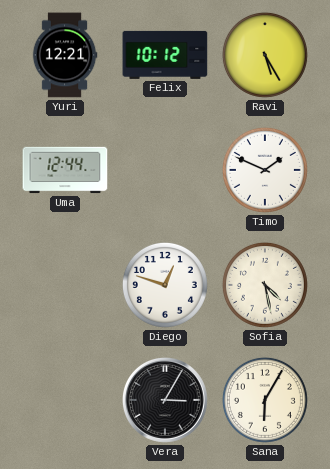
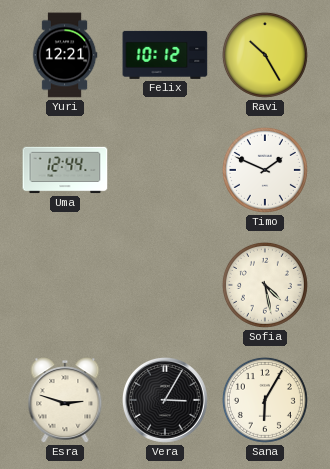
Ravi: 5:25 -> 10:25 (265, 55)
Diego: 12:48 -> none (165, 285)
Esra: none -> 2:48 (65, 400)
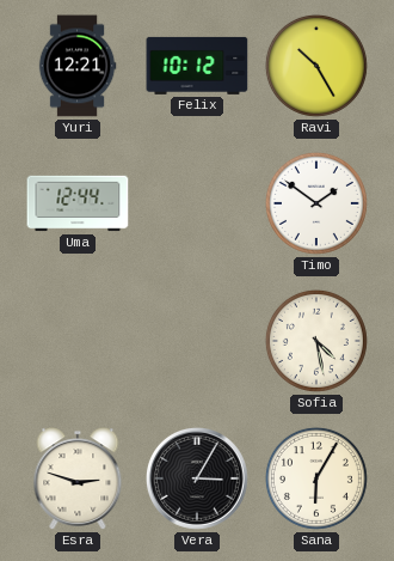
Timo: 1:49 -> 1:51 (316, 203)
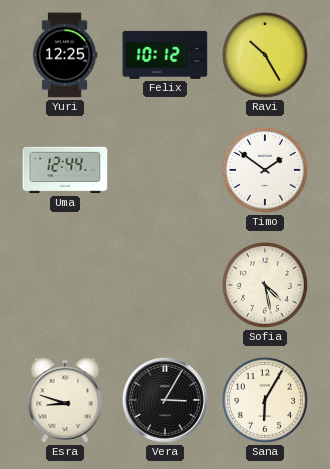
Yuri: 12:21 -> 12:25 (65, 55)
Esra: 2:48 -> 8:48 (65, 400)
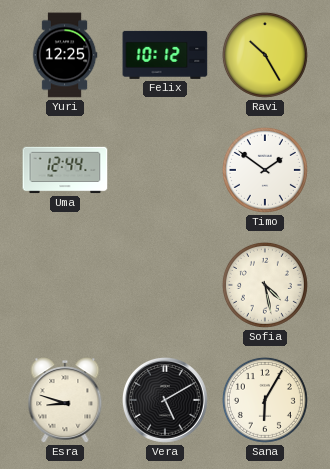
Vera: 3:05 -> 5:10 (166, 401)
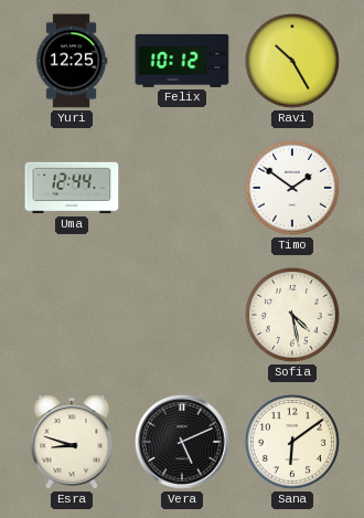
Vera: 5:10 -> 5:11 (183, 443)
Sana: 6:05 -> 6:09 (292, 442)
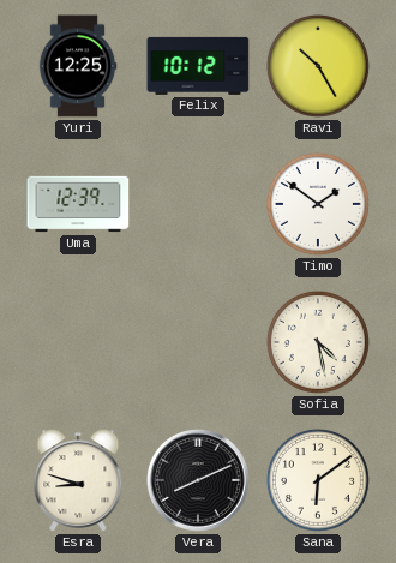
Uma: 12:44 -> 12:39 (78, 204)
Vera: 5:11 -> 8:11 (199, 481)
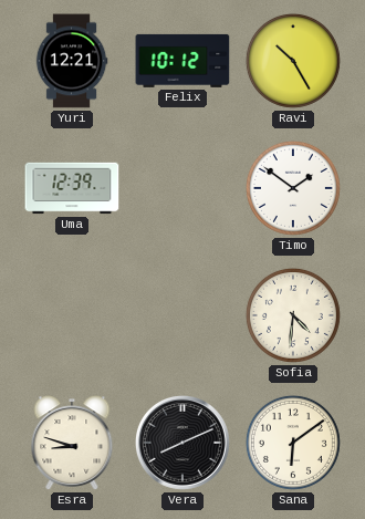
Yuri: 12:25 -> 12:21 (72, 61)
Sofia: 4:28 -> 4:31 (293, 315)
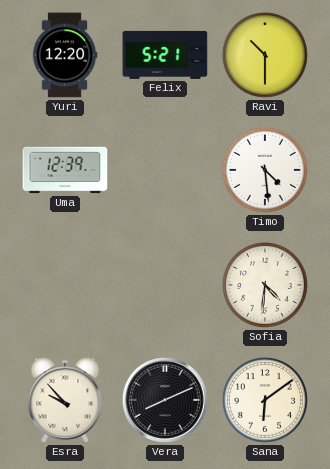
Yuri: 12:21 -> 12:20 (65, 55)
Felix: 10:12 -> 5:21 (165, 55)
Ravi: 10:25 -> 10:30 (265, 55)
Timo: 1:51 -> 4:29 (265, 170)
Esra: 8:48 -> 9:53 (65, 400)
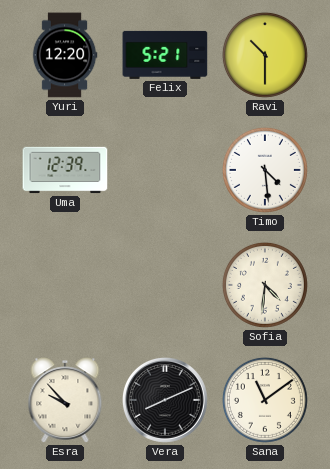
Sana: 6:09 -> 11:09 (265, 400)
